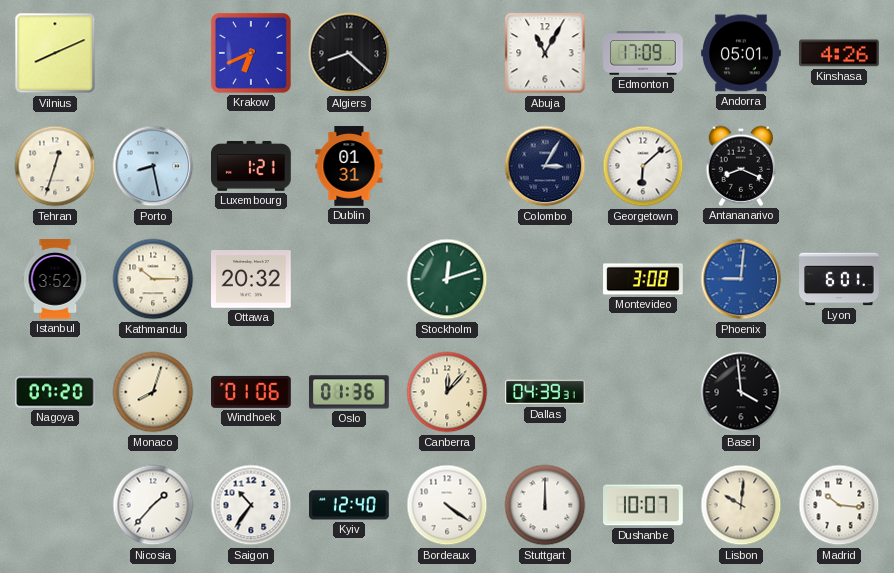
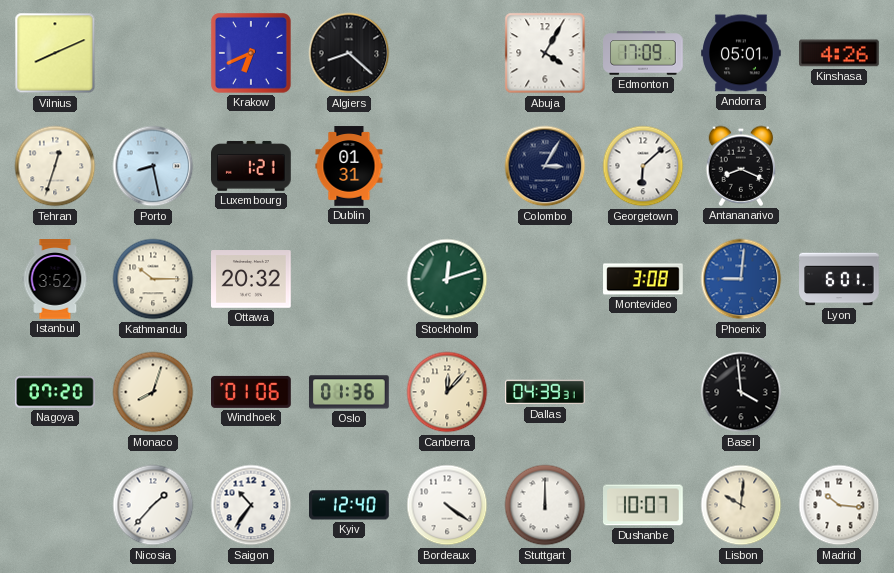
Abuja: 11:05 -> 4:05 (545, 53)
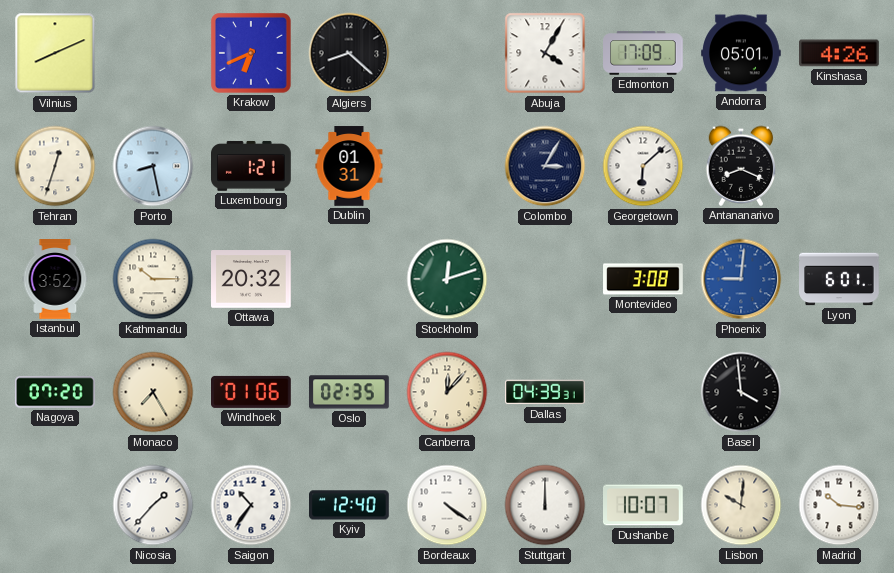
Monaco: 8:03 -> 7:25 (153, 392)
Oslo: 01:36 -> 02:35 (350, 392)
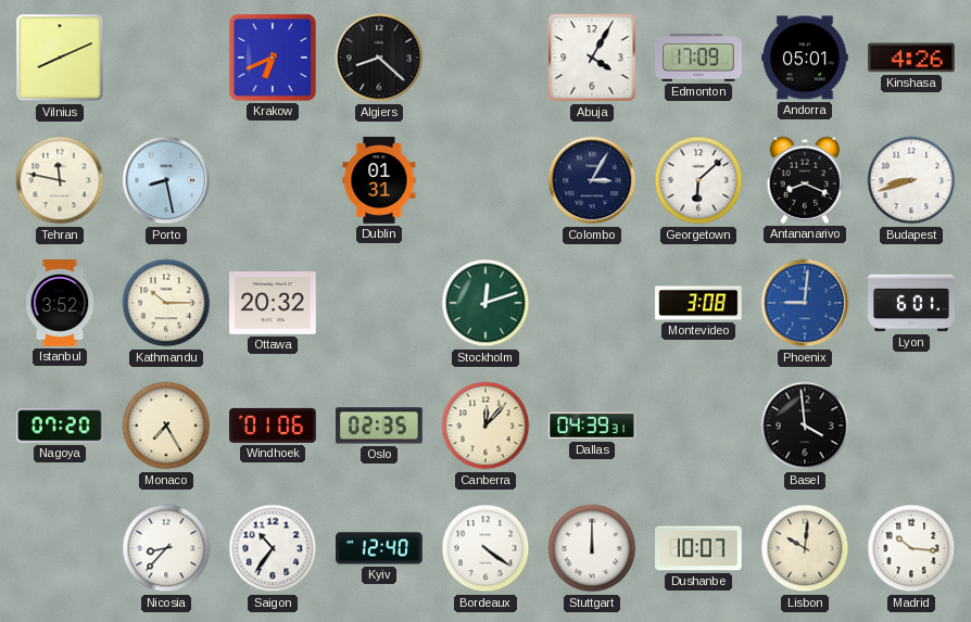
Tehran: 12:33 -> 11:47 (60, 180)
Luxembourg: 1:21 -> none (252, 166)
Budapest: none -> 8:42 (911, 180)
Nicosia: 1:37 -> 8:37 (166, 548)
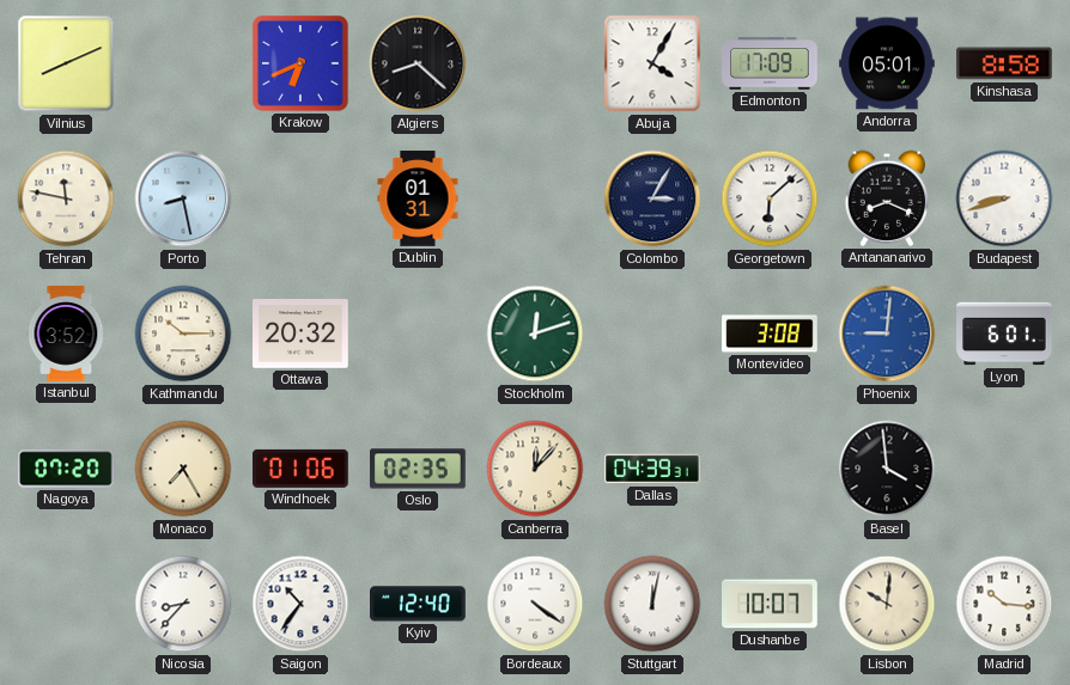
Kinshasa: 4:26 -> 8:58 (1004, 63)
Stuttgart: 12:00 -> 12:02 (652, 604)
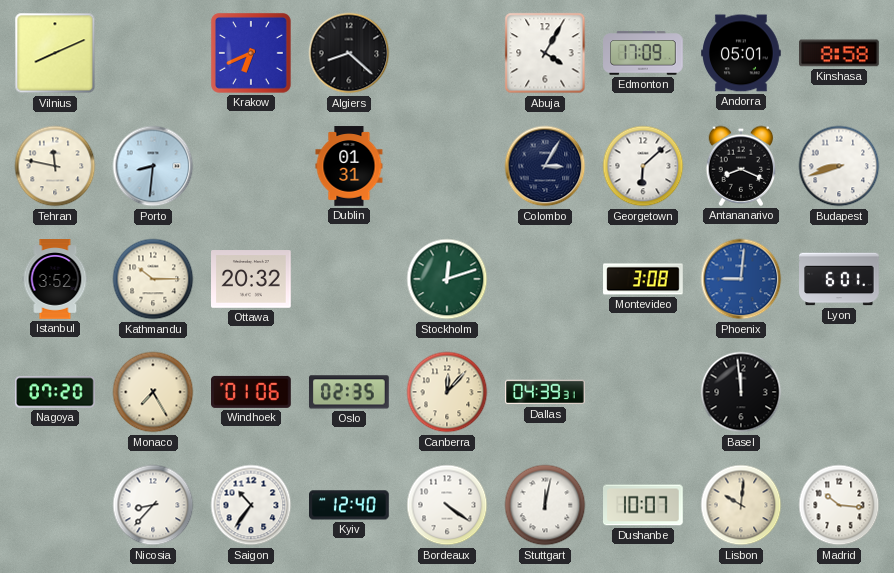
Porto: 8:28 -> 8:31 (153, 166)
Basel: 3:59 -> 11:59 (741, 392)
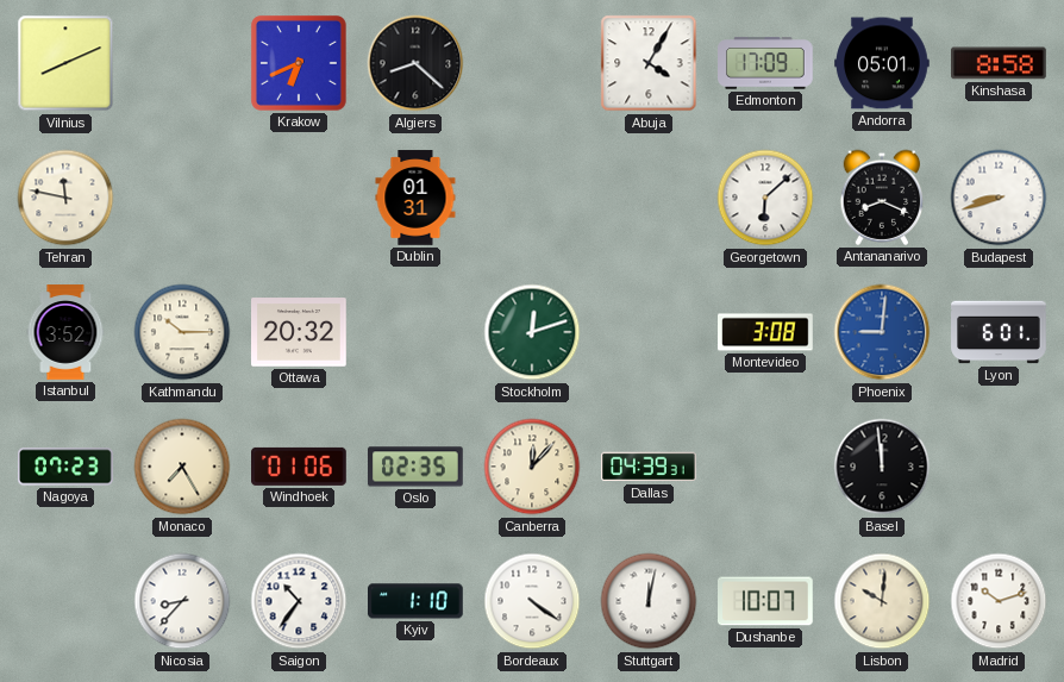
Porto: 8:31 -> none (153, 166)
Colombo: 3:05 -> none (545, 166)
Nagoya: 07:20 -> 07:23 (65, 467)
Kyiv: 12:40 -> 1:10 (417, 601)
Madrid: 10:16 -> 10:12 (999, 601)
